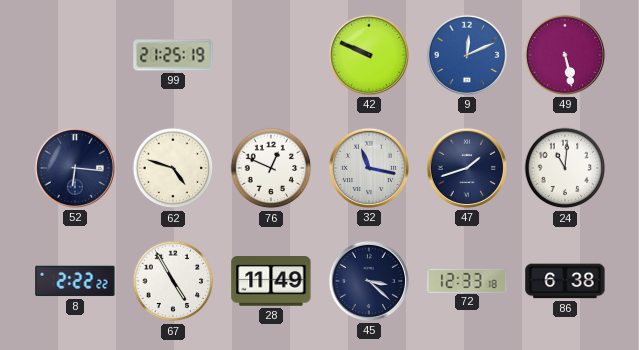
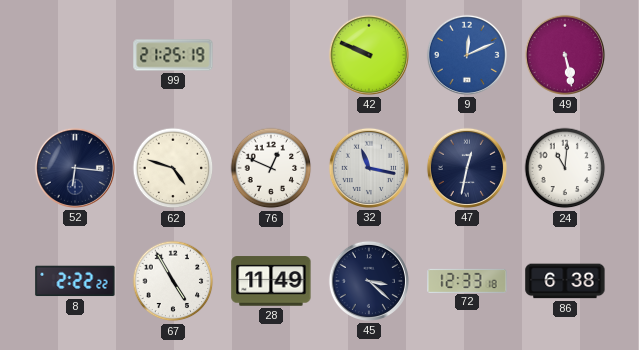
47: 1:42 -> 12:32 (467, 168)
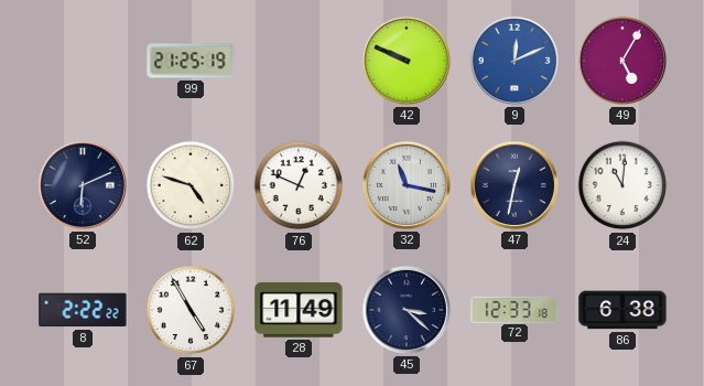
49: 5:28 -> 5:05 (622, 61)
52: 6:16 -> 6:11 (83, 185)
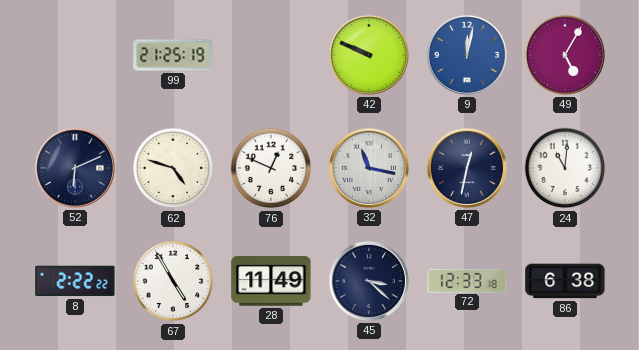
9: 12:11 -> 12:02 (467, 55)
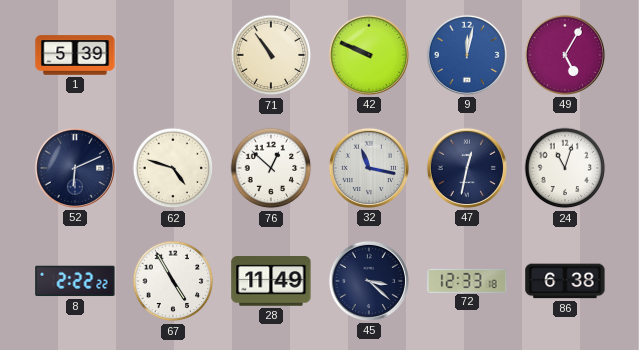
1: none -> 5:39 (75, 55)
99: 21:25 -> none (173, 55)
71: none -> 10:54 (271, 55)
76: 12:49 -> 12:52 (271, 168)
24: 11:01 -> 11:03 (565, 168)
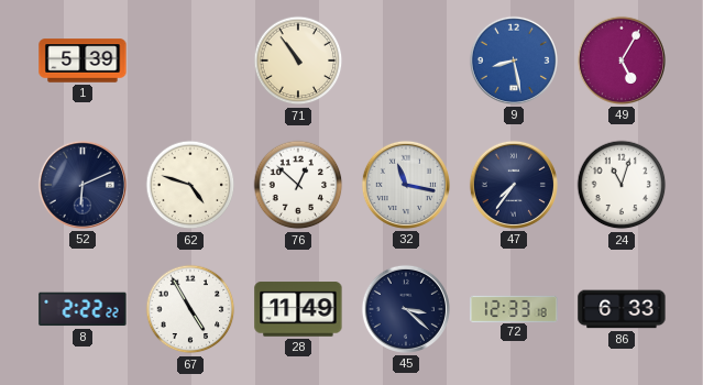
42: 9:49 -> none (369, 55)
9: 12:02 -> 8:28 (514, 61)
47: 12:32 -> 7:36 (514, 185)
86: 6:38 -> 6:33 (622, 309)
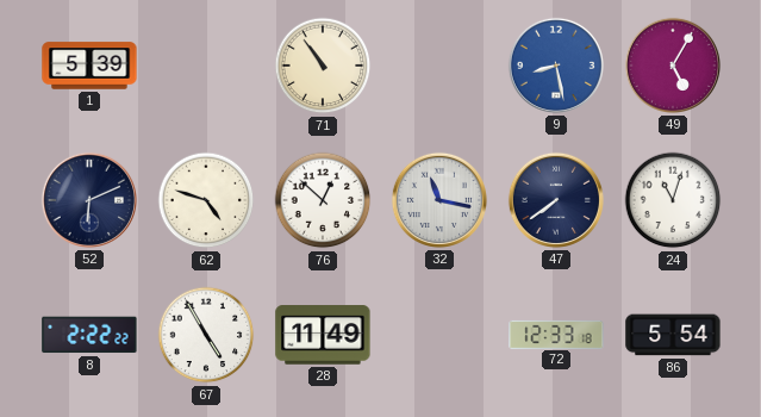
47: 7:36 -> 7:39 (556, 200)
45: 3:22 -> none (406, 309)
86: 6:33 -> 5:54 (673, 335)
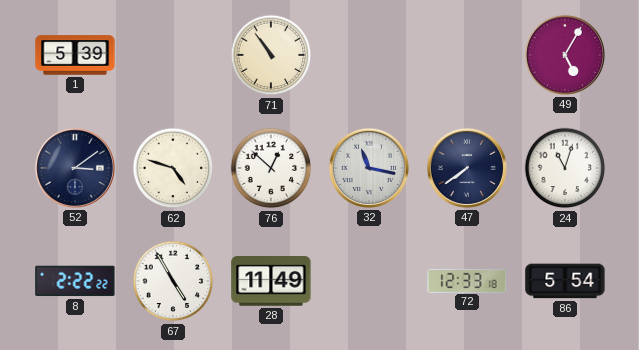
9: 8:28 -> none (556, 66)
52: 6:11 -> 3:09 (75, 168)
